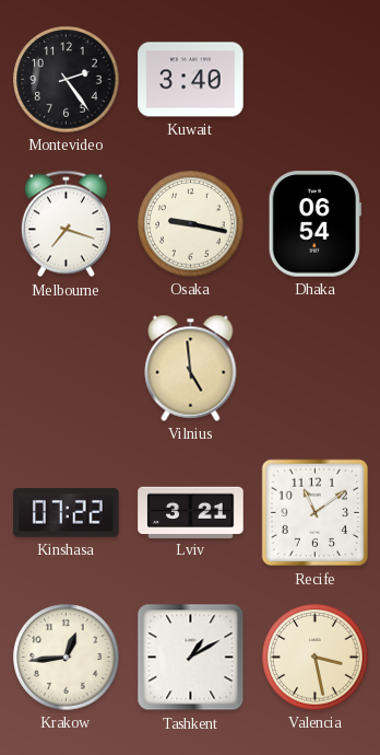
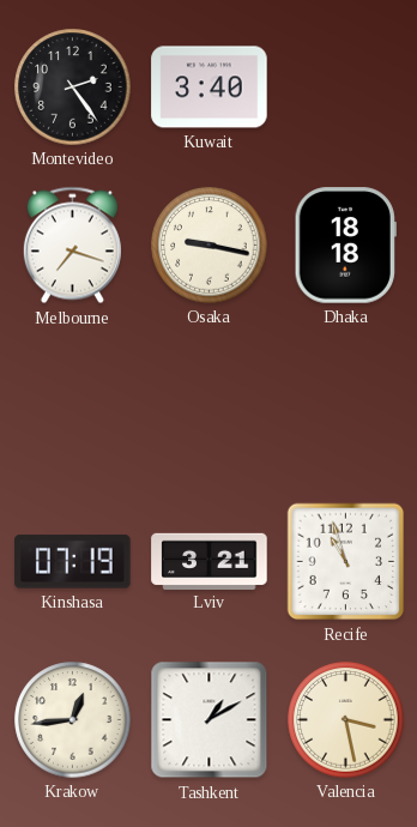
Dhaka: 06:54 -> 18:18 (345, 246)
Vilnius: 4:59 -> none (191, 368)
Kinshasa: 07:22 -> 07:19 (73, 562)
Recife: 11:09 -> 10:57 (346, 562)
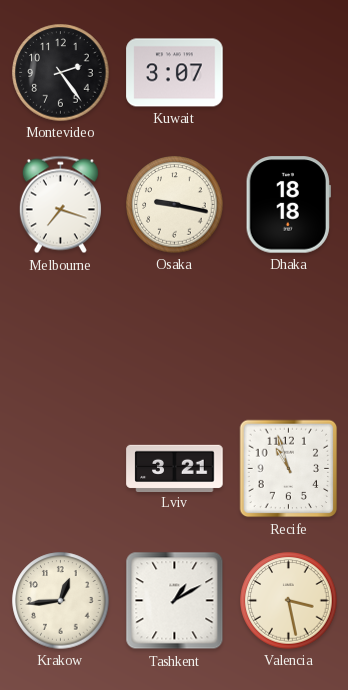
Kuwait: 3:40 -> 3:07 (175, 73)
Kinshasa: 07:19 -> none (73, 562)
